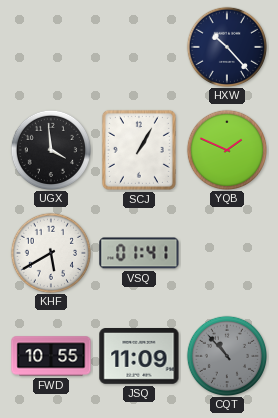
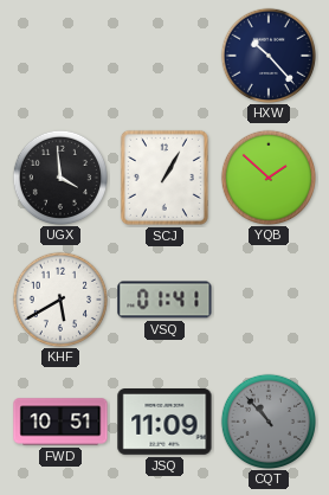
YQB: 1:49 -> 1:52 (267, 176)
FWD: 10:55 -> 10:51 (60, 422)
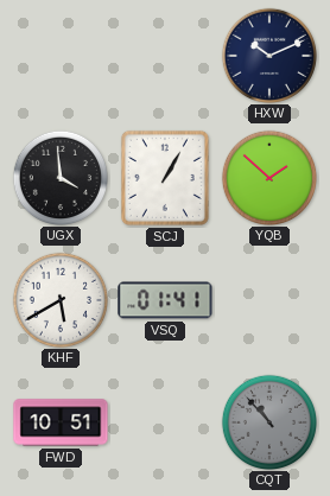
HXW: 10:23 -> 10:11 (268, 55)
JSQ: 11:09 -> none (164, 423)
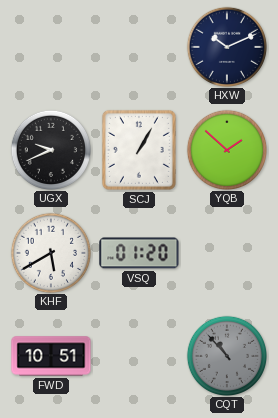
UGX: 3:59 -> 9:41 (50, 149)
VSQ: 01:41 -> 01:20 (139, 253)
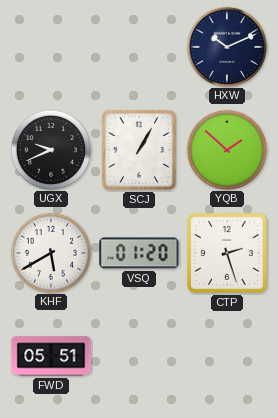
CTP: none -> 2:27 (227, 253)
FWD: 10:51 -> 05:51 (51, 356)
CQT: 10:53 -> none (226, 355)
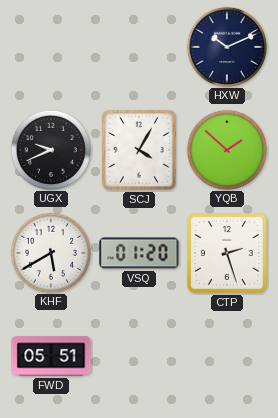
SCJ: 1:05 -> 4:05 (139, 150)
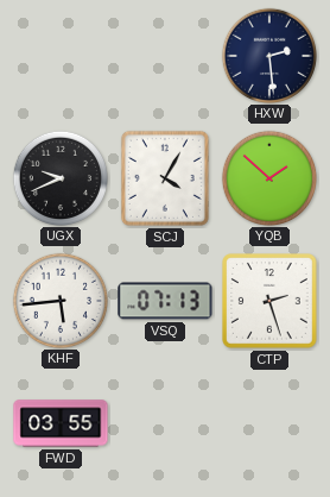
HXW: 10:11 -> 2:29 (268, 55)
KHF: 5:40 -> 5:44 (59, 300)
VSQ: 01:20 -> 07:13 (165, 301)
FWD: 05:51 -> 03:55 (61, 423)
